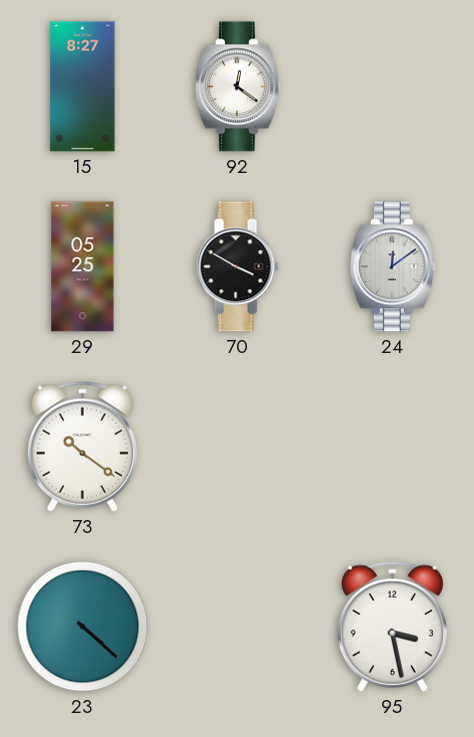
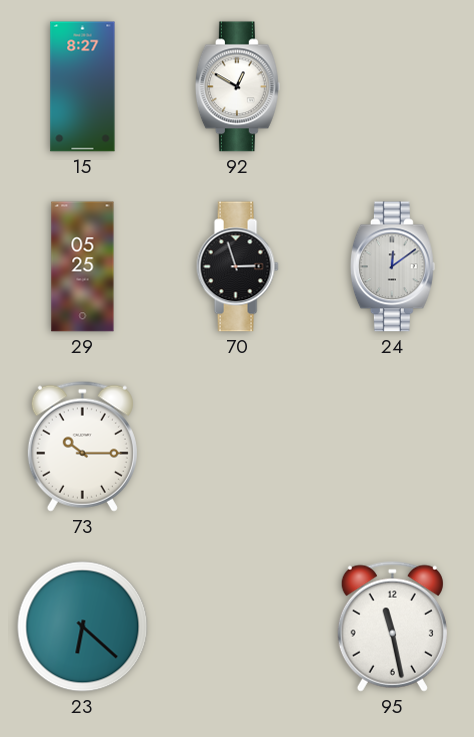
92: 12:21 -> 12:50 (237, 87)
70: 3:50 -> 2:57 (237, 267)
73: 10:21 -> 10:15 (82, 446)
23: 4:22 -> 6:22 (83, 627)
95: 3:28 -> 11:28 (392, 626)
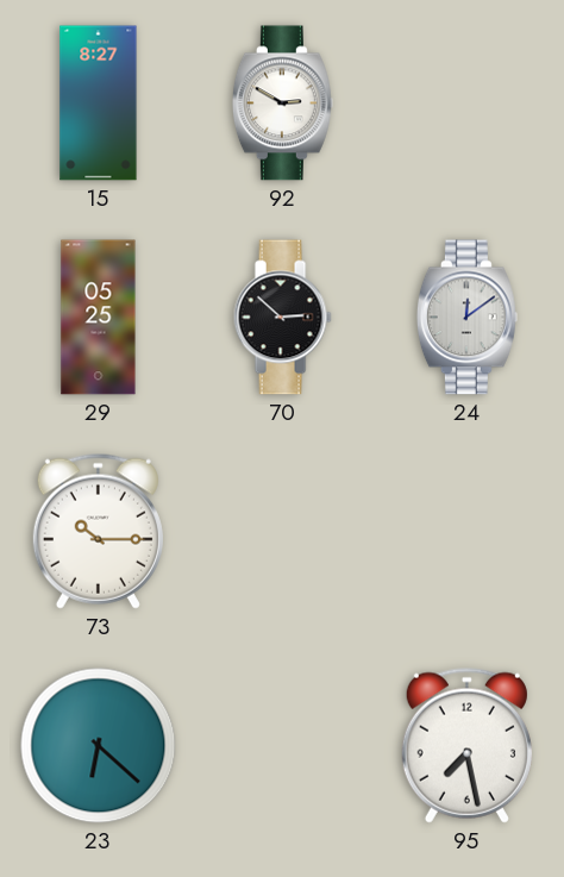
92: 12:50 -> 2:50 (282, 104)
70: 2:57 -> 2:52 (282, 318)
95: 11:28 -> 7:28 (466, 745)
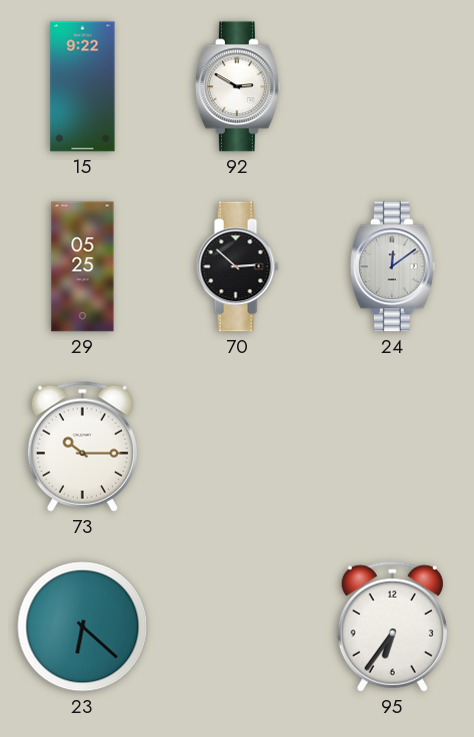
15: 8:27 -> 9:22 (83, 87)
95: 7:28 -> 6:36 (392, 626)
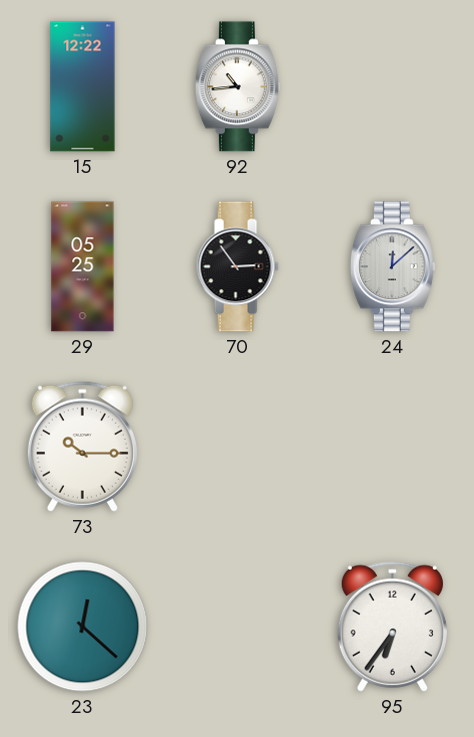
15: 9:22 -> 12:22 (83, 87)
92: 2:50 -> 10:44 (237, 87)
70: 2:52 -> 2:54 (237, 267)
24: 12:09 -> 12:08 (392, 267)
23: 6:22 -> 12:22 (83, 627)
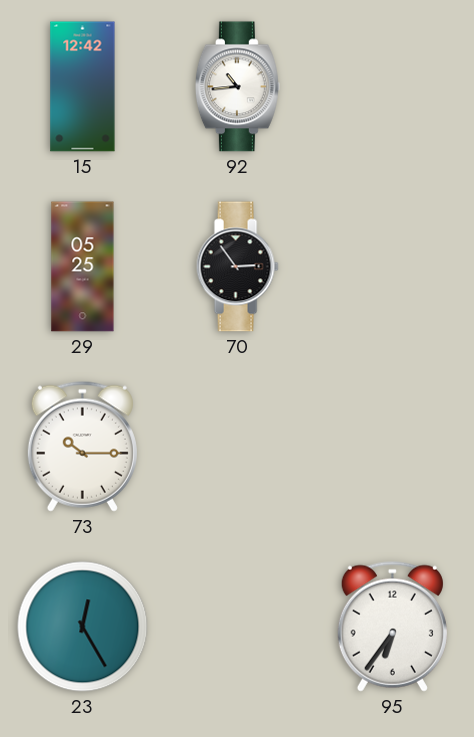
15: 12:22 -> 12:42 (83, 87)
24: 12:08 -> none (392, 267)
23: 12:22 -> 12:25 (83, 627)
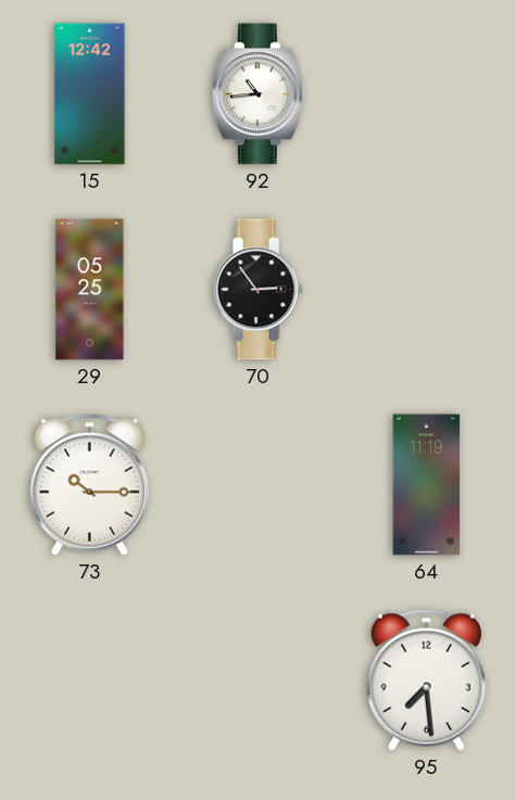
64: none -> 11:19 (427, 485)
23: 12:25 -> none (83, 627)
95: 6:36 -> 7:29 (426, 680)
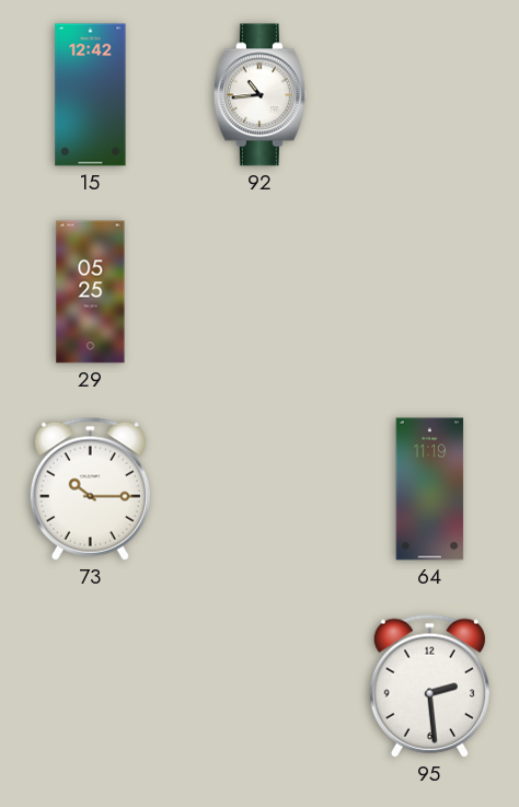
70: 2:54 -> none (257, 290)
95: 7:29 -> 2:29 (429, 685)
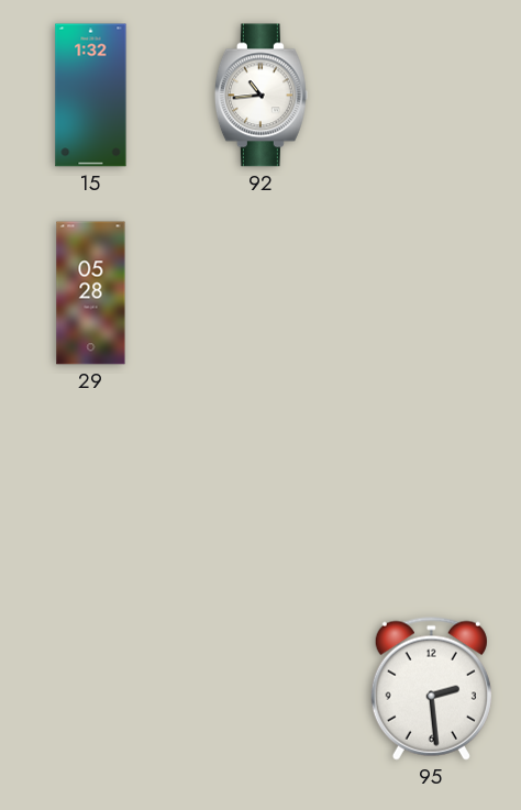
15: 12:42 -> 1:32 (91, 96)
29: 05:25 -> 05:28 (91, 293)
73: 10:15 -> none (90, 488)
64: 11:19 -> none (430, 489)
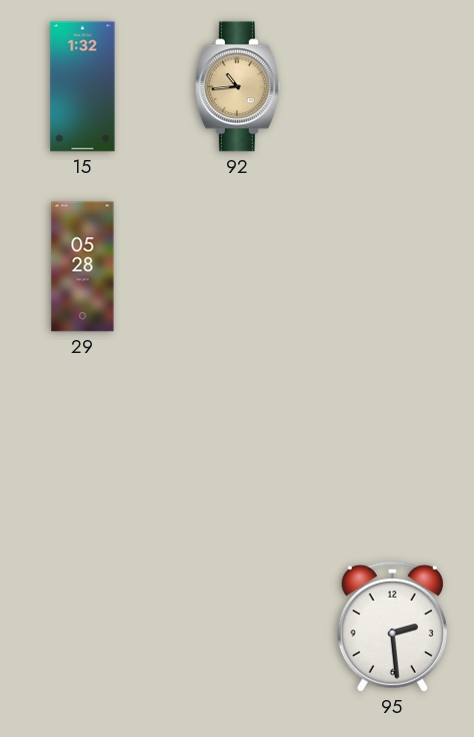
92 dial: white -> champagne (237, 87)
